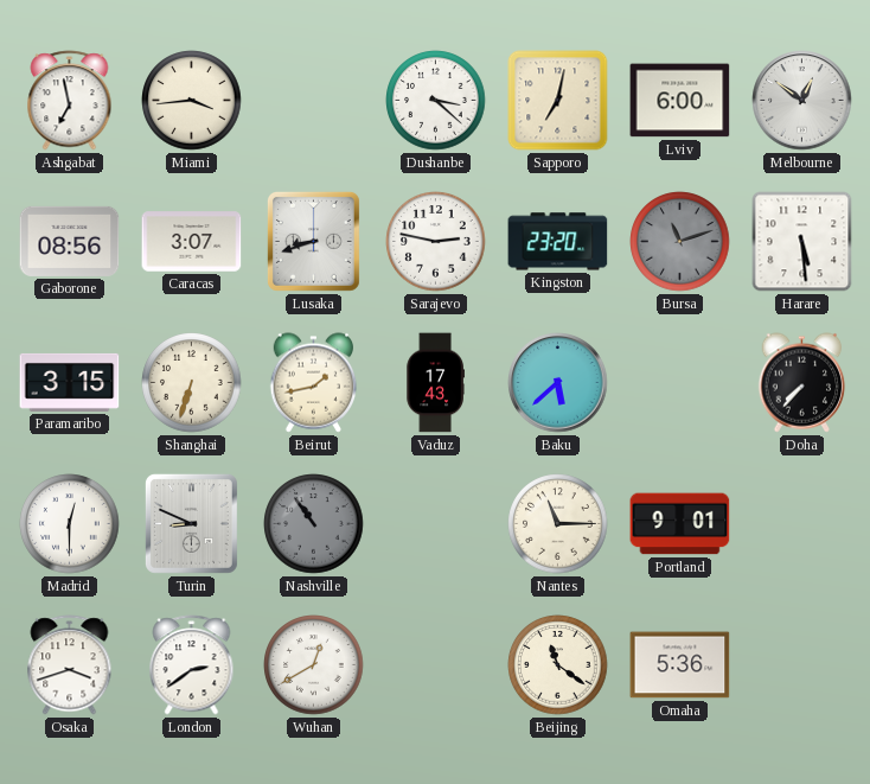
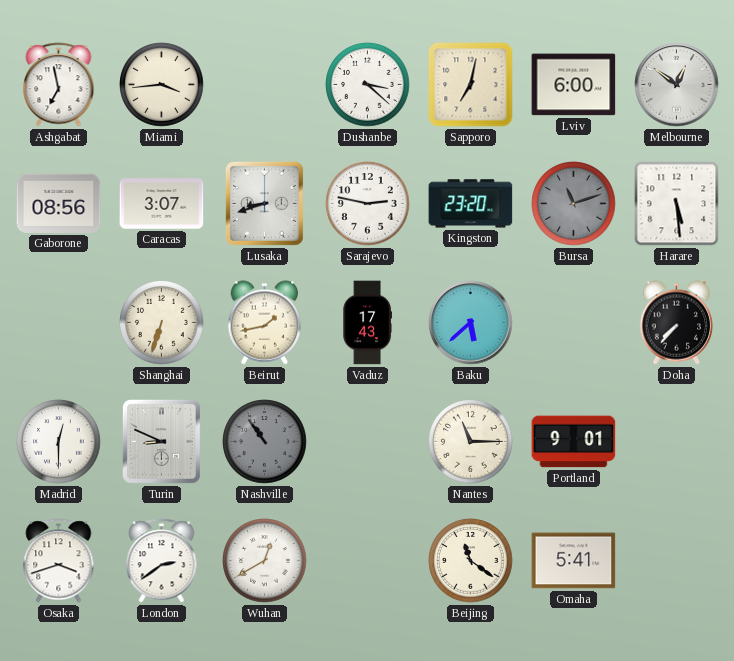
Paramaribo: 3:15 -> none (70, 382)
Omaha: 5:36 -> 5:41 (574, 561)
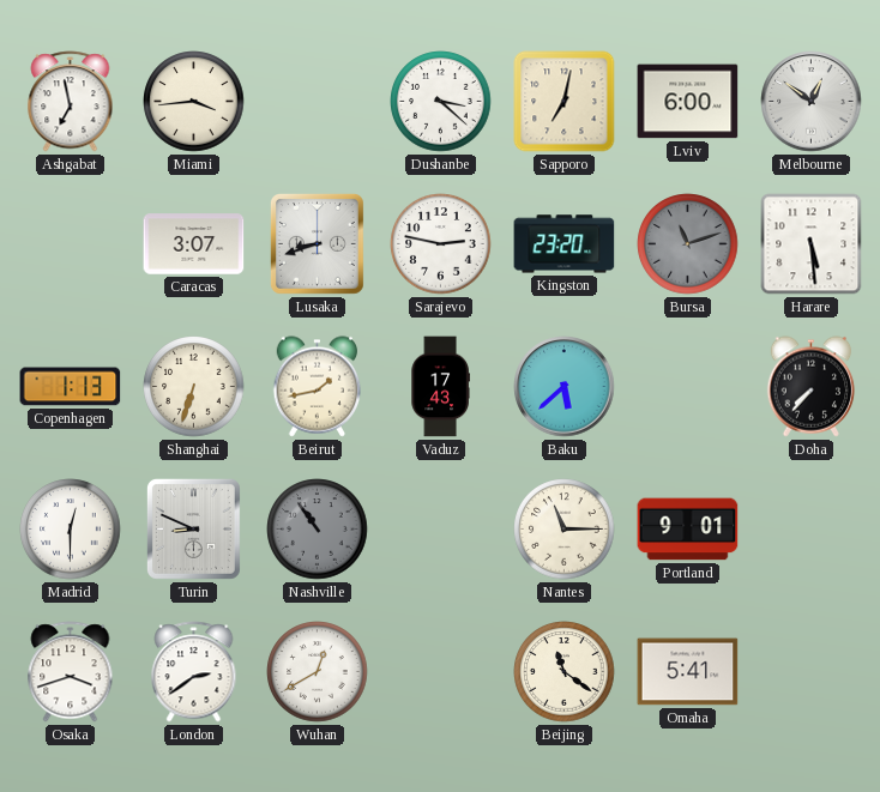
Gaborone: 08:56 -> none (59, 203)
Copenhagen: none -> 1:13 (71, 387)
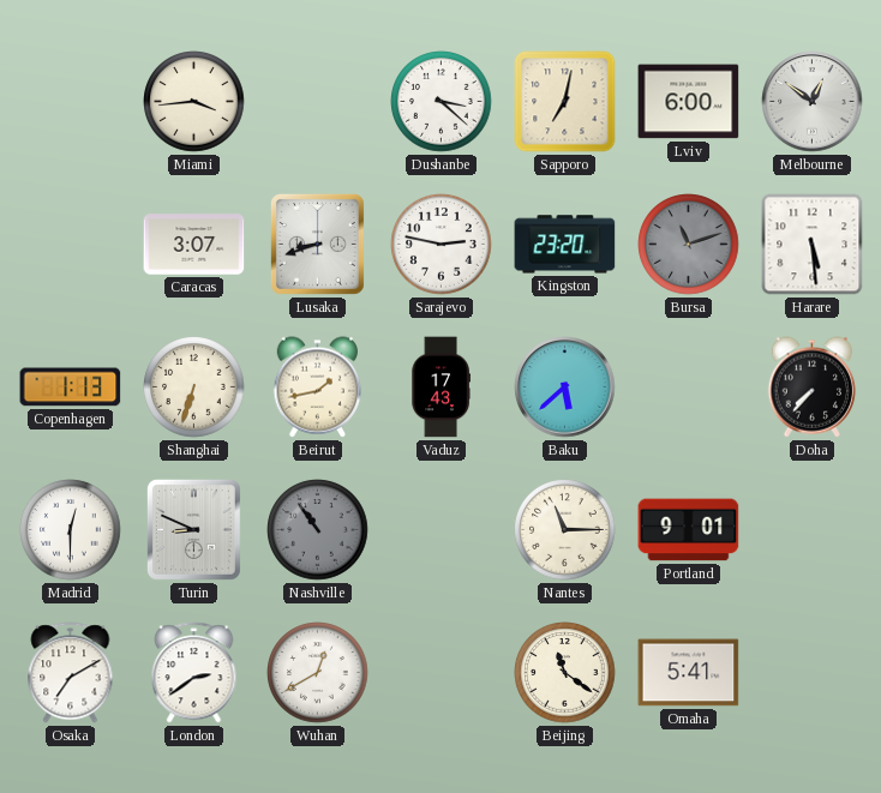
Ashgabat: 6:58 -> none (71, 102)
Osaka: 3:42 -> 7:10 (71, 673)
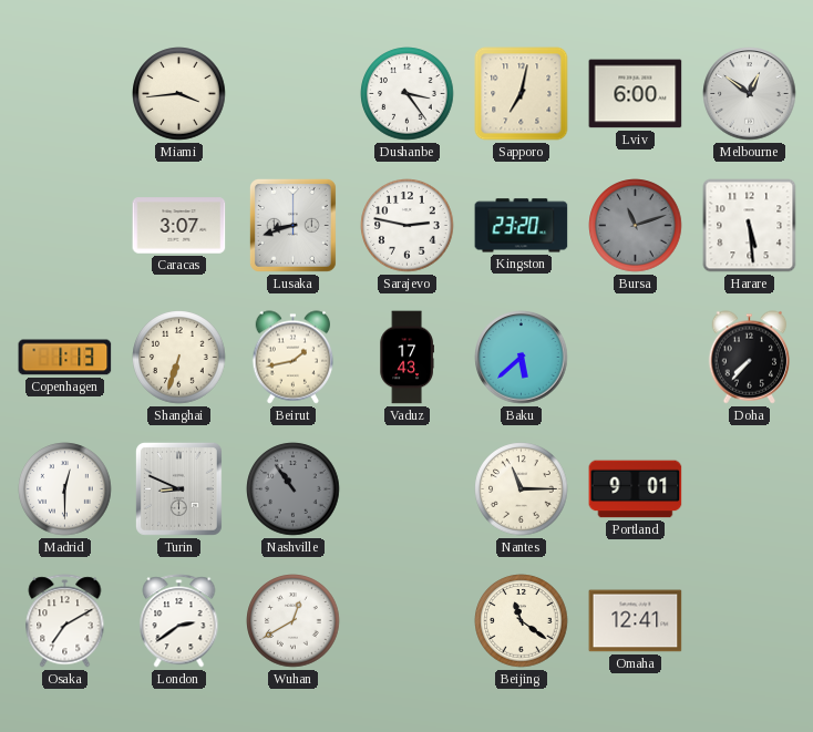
Dushanbe: 3:22 -> 3:24 (408, 94)
Omaha: 5:41 -> 12:41 (636, 621)
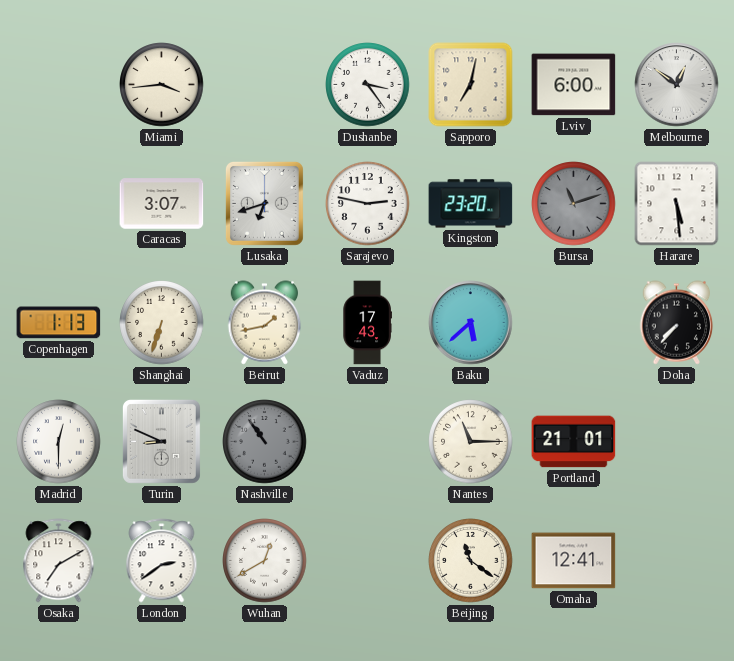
Lusaka: 8:42 -> 6:42 (264, 203)
Portland: 9:01 -> 21:01 (574, 442)
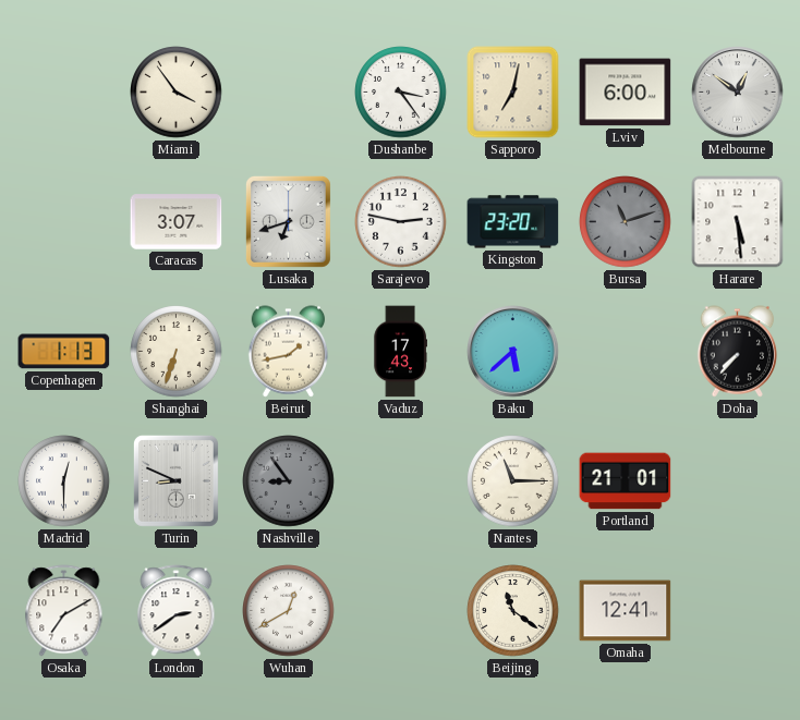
Miami: 3:44 -> 3:54 (177, 93)
Nashville: 10:54 -> 8:54 (289, 481)
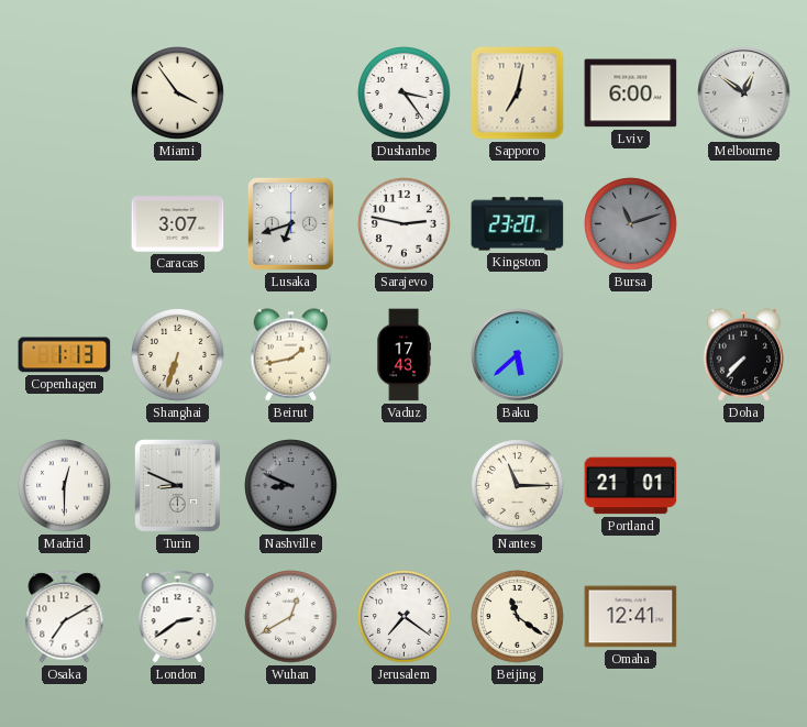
Harare: 5:29 -> none (738, 222)
Nashville: 8:54 -> 8:49 (291, 486)
Jerusalem: none -> 7:21 (405, 617)
